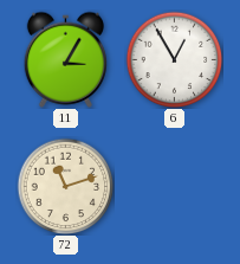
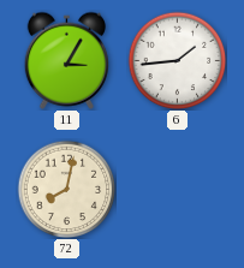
6: 12:55 -> 1:44 (177, 60)
72: 11:12 -> 8:02 (66, 189)
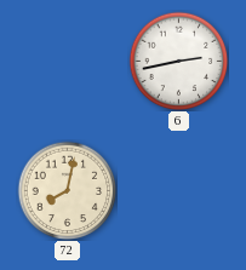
11: 3:05 -> none (66, 60)
6: 1:44 -> 2:43 (178, 61)
